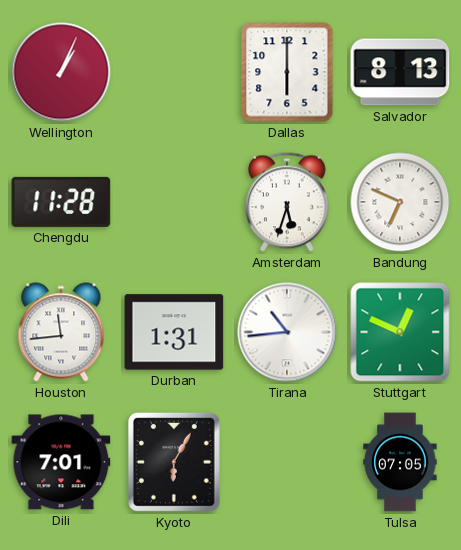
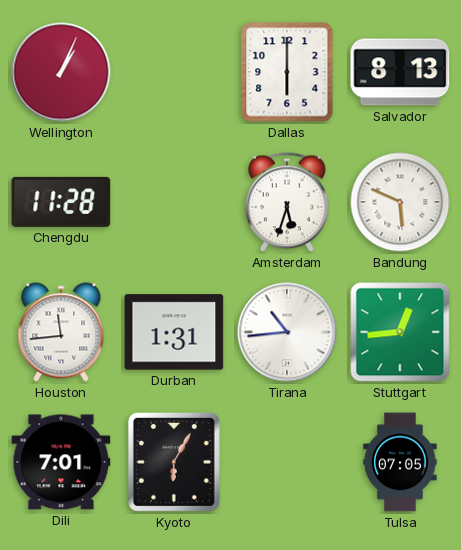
Bandung: 6:49 -> 5:49 (400, 202)
Stuttgart: 12:49 -> 12:44 (400, 332)
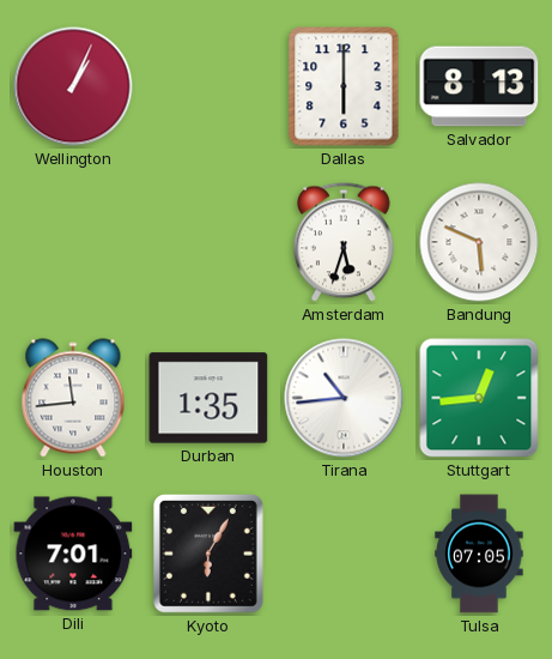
Chengdu: 11:28 -> none (61, 202)
Durban: 1:31 -> 1:35 (208, 398)
